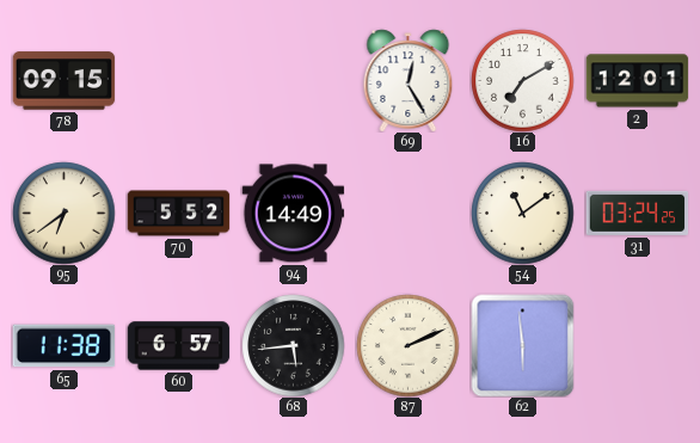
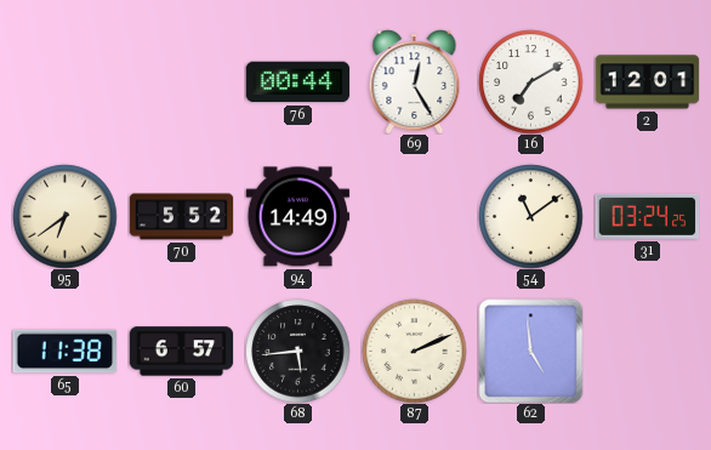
78: 09:15 -> none (63, 81)
76: none -> 00:44 (297, 82)
62: 5:59 -> 4:59 (530, 351)
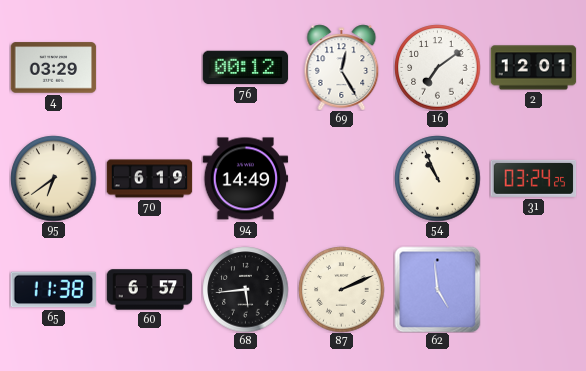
4: none -> 03:29 (53, 68)
76: 00:44 -> 00:12 (245, 68)
16: 7:10 -> 7:09 (437, 67)
70: 5:52 -> 6:19 (149, 179)
54: 11:09 -> 10:56 (437, 178)
